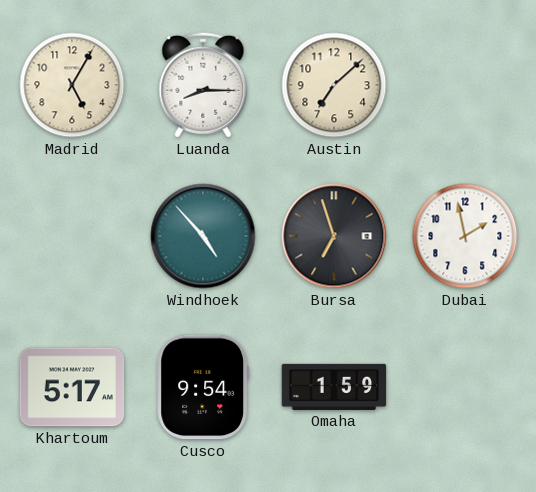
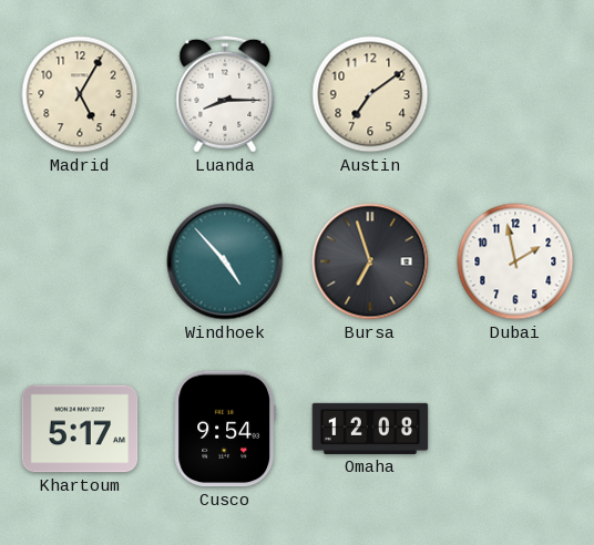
Austin: 7:08 -> 7:09 (370, 94)
Omaha: 1:59 -> 12:08 (370, 429)
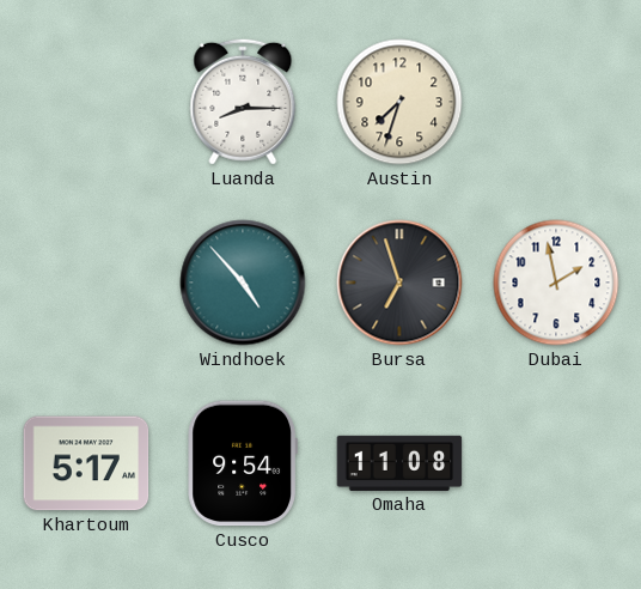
Madrid: 5:05 -> none (80, 94)
Austin: 7:09 -> 7:33 (399, 102)
Omaha: 12:08 -> 11:08 (399, 463)
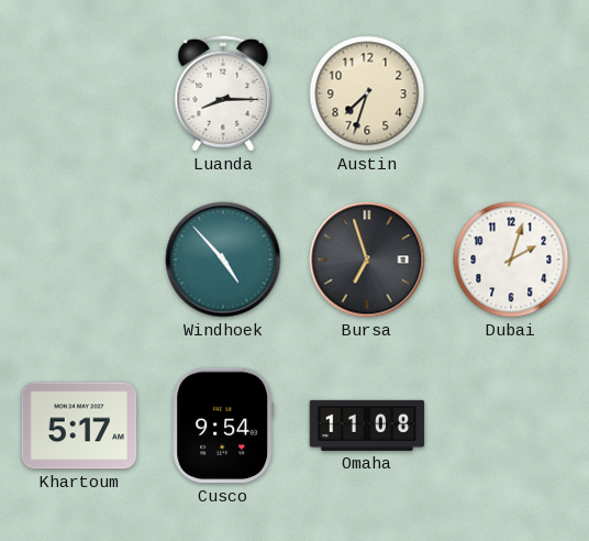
Dubai: 1:58 -> 2:03 (511, 260)
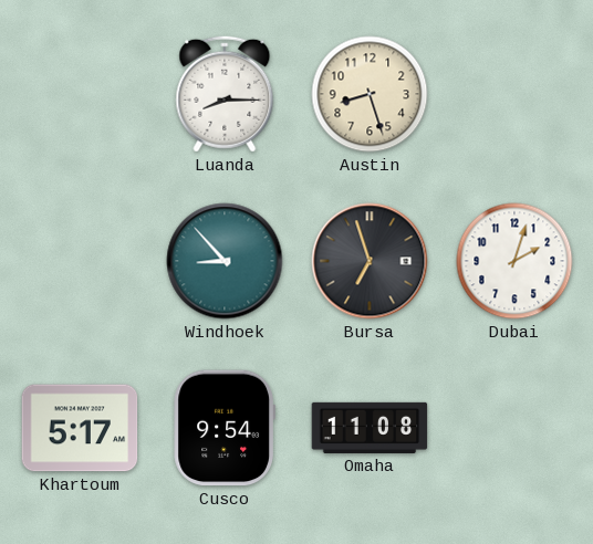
Austin: 7:33 -> 8:27 (370, 94)
Windhoek: 4:53 -> 8:53 (225, 261)
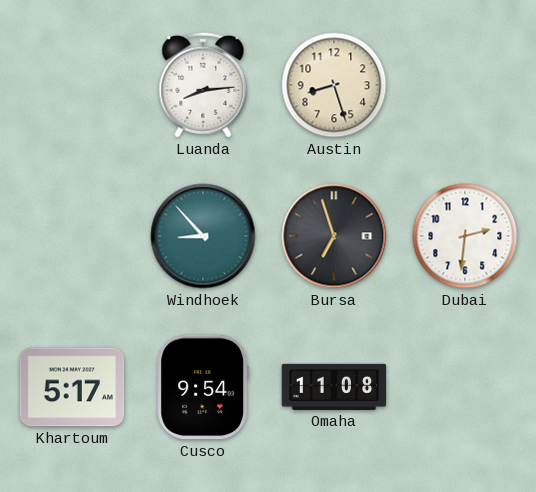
Luanda: 8:15 -> 8:14 (203, 85)
Dubai: 2:03 -> 2:31 (465, 236)
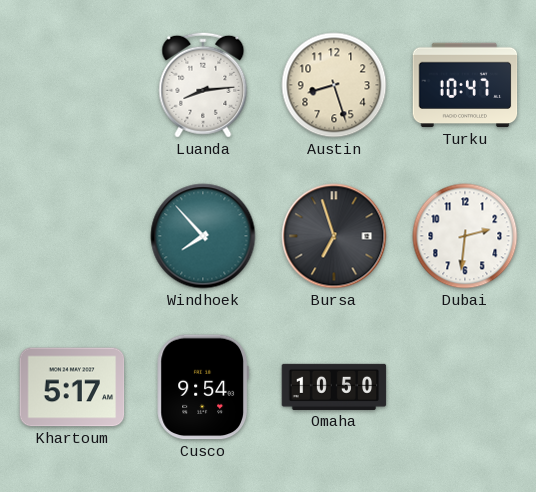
Turku: none -> 10:47 (465, 85)
Windhoek: 8:53 -> 7:53 (203, 236)
Omaha: 11:08 -> 10:50 (334, 387)
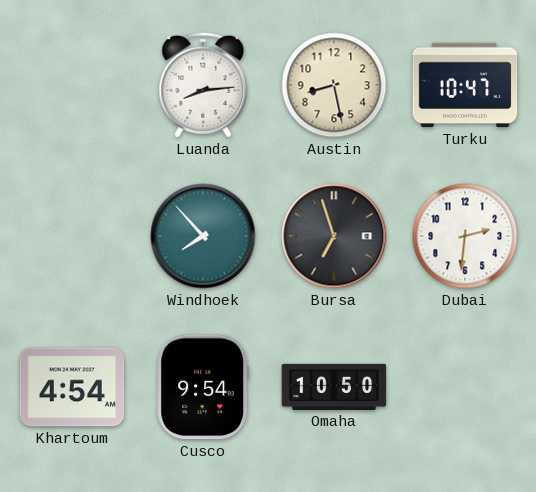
Austin: 8:27 -> 8:28 (334, 85)
Khartoum: 5:17 -> 4:54 (72, 387)
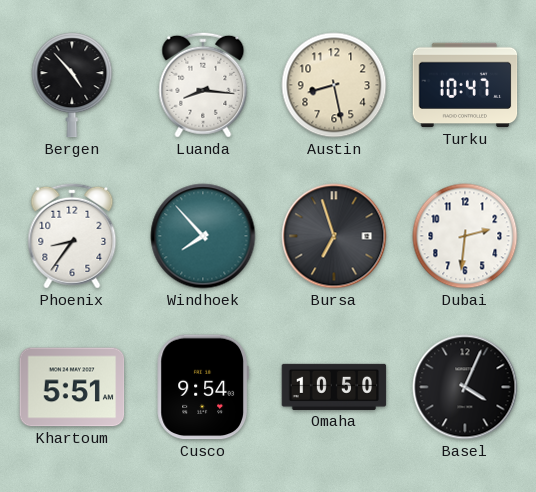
Bergen: none -> 4:53 (72, 85)
Luanda: 8:14 -> 8:16 (203, 85)
Phoenix: none -> 8:36 (72, 236)
Khartoum: 4:54 -> 5:51 (72, 387)
Basel: none -> 4:04 (465, 387)
